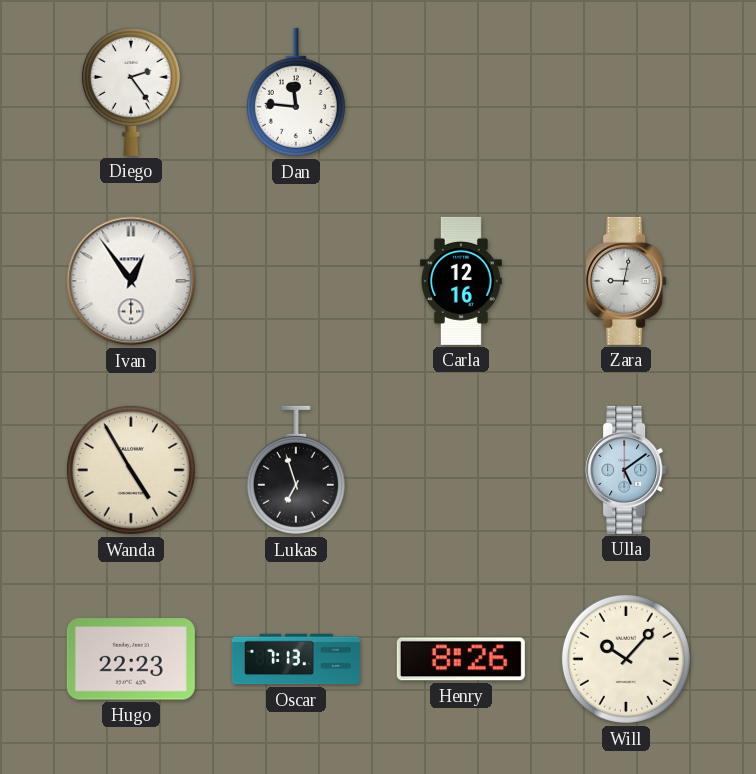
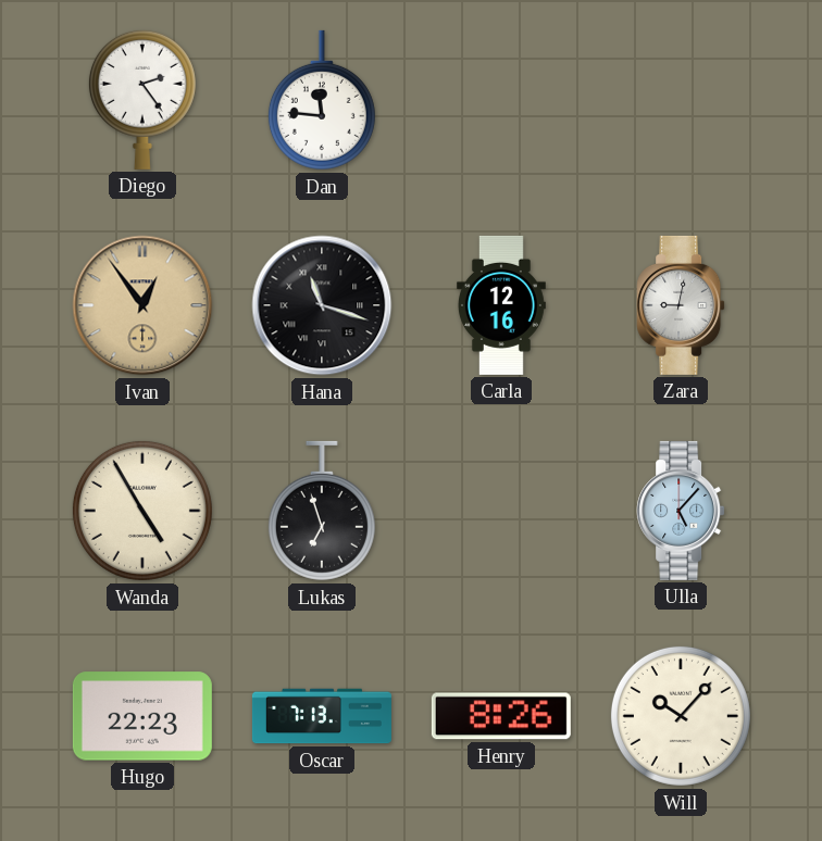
Ivan dial: white -> champagne (142, 305)
Hana: none -> 11:18 (322, 305)
Ulla: 5:09 -> 5:07 (681, 511)
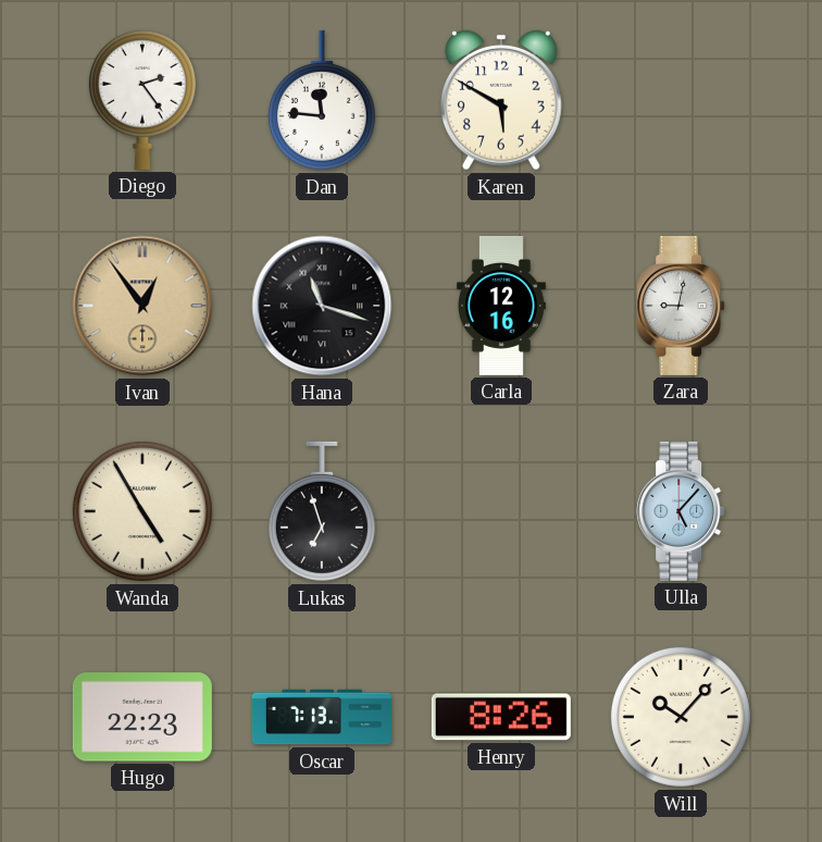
Karen: none -> 5:50 (502, 100)
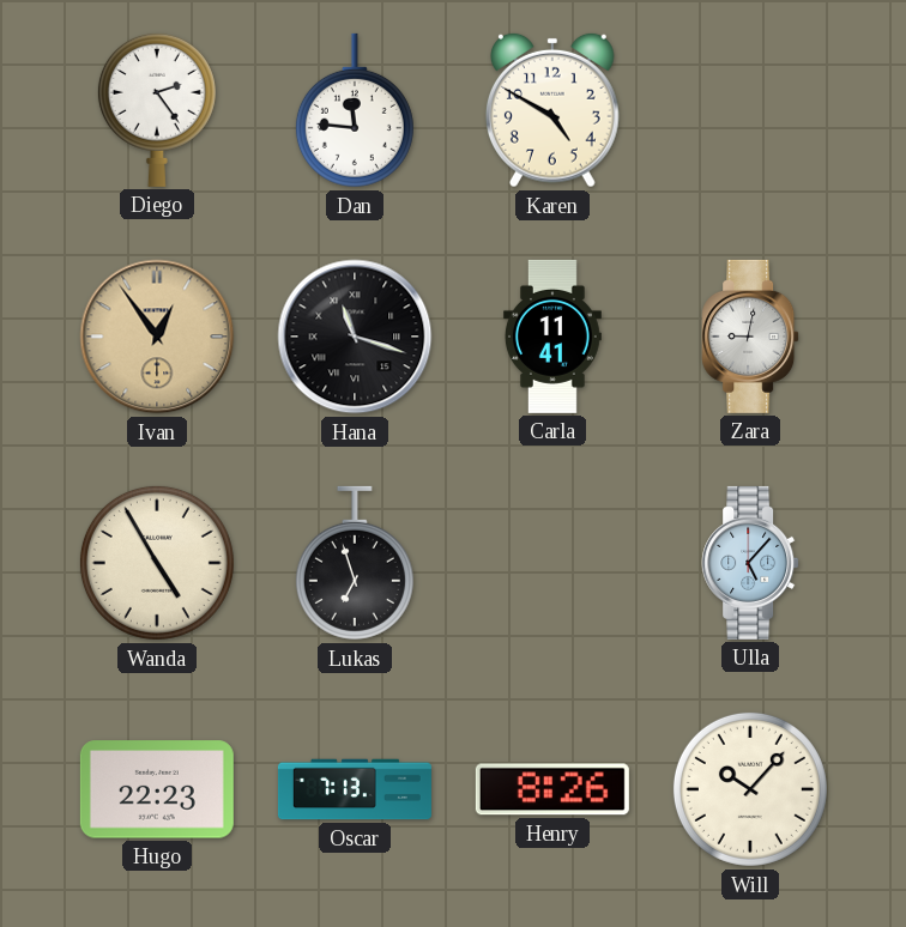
Karen: 5:50 -> 4:50 (554, 110)
Carla: 12:16 -> 11:41 (552, 337)
